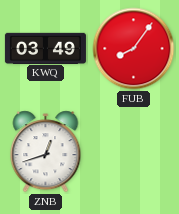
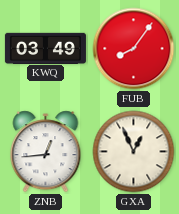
ZNB: 12:42 -> 12:44 (46, 152)
GXA: none -> 12:56 (134, 152)
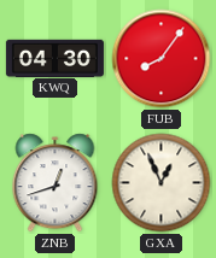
KWQ: 03:49 -> 04:30 (54, 58)
ZNB: 12:44 -> 12:42 (56, 183)
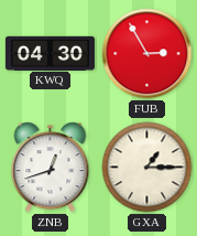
FUB: 8:06 -> 2:55 (147, 54)
GXA: 12:56 -> 1:15 (147, 168)
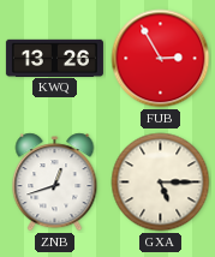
KWQ: 04:30 -> 13:26 (54, 58)
GXA: 1:15 -> 5:15 (161, 183)
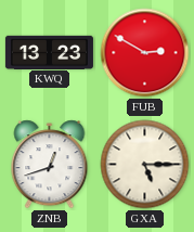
KWQ: 13:26 -> 13:23 (49, 52)
FUB: 2:55 -> 2:50 (145, 53)
